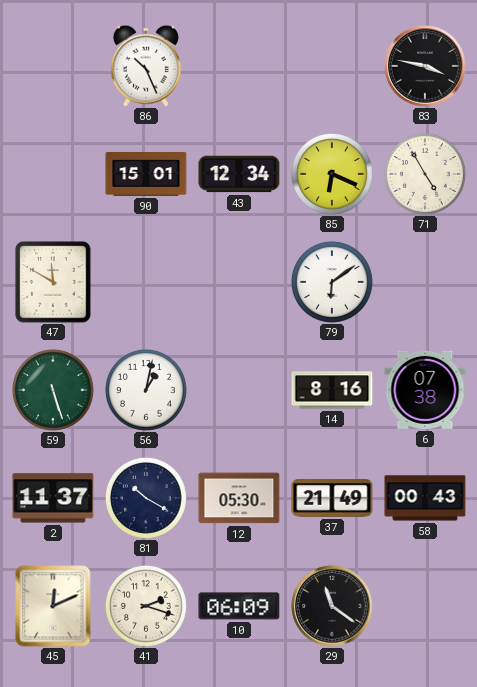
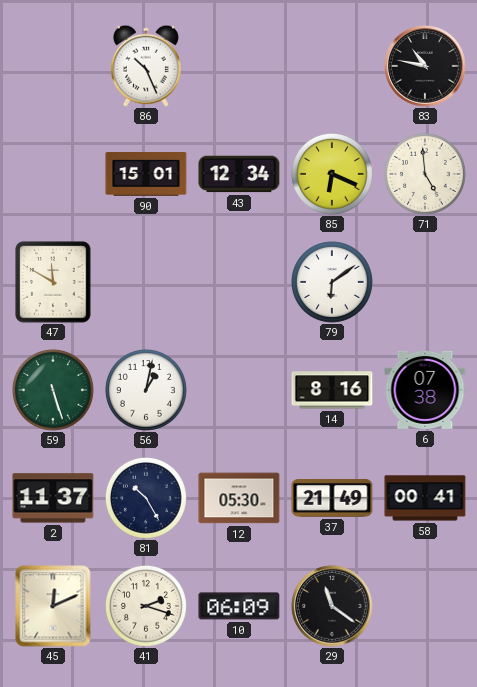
83: 3:47 -> 10:47 (425, 66)
71: 4:55 -> 4:59 (425, 174)
81: 10:20 -> 10:25 (146, 498)
58: 00:43 -> 00:41 (425, 498)
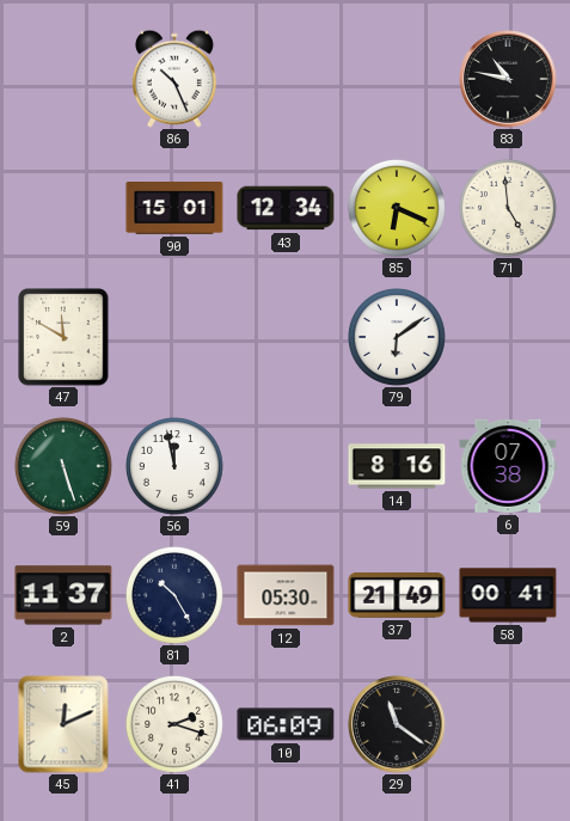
56: 1:02 -> 11:58 (174, 466)
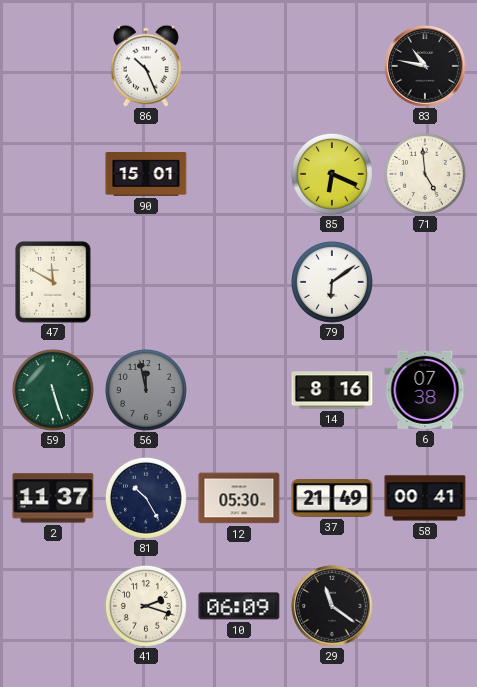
43: 12:34 -> none (286, 208)
56 dial: white -> grey (146, 390)
45: 12:11 -> none (63, 724)
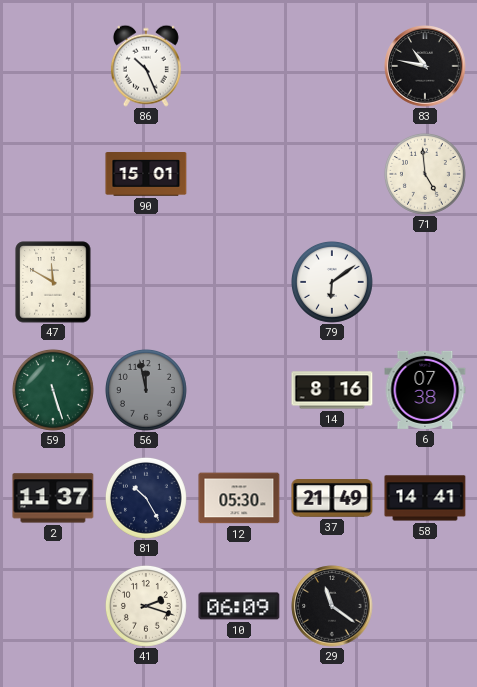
85: 6:19 -> none (332, 174)
58: 00:41 -> 14:41 (425, 498)
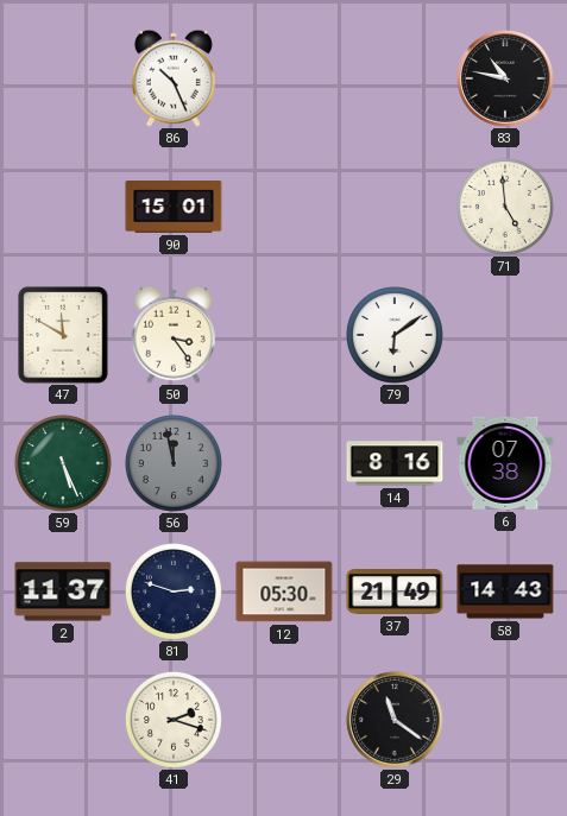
50: none -> 3:24 (174, 335)
59: 5:27 -> 5:26 (63, 463)
81: 10:25 -> 2:48 (174, 592)
58: 14:41 -> 14:43 (505, 592)
10: 06:09 -> none (239, 606)
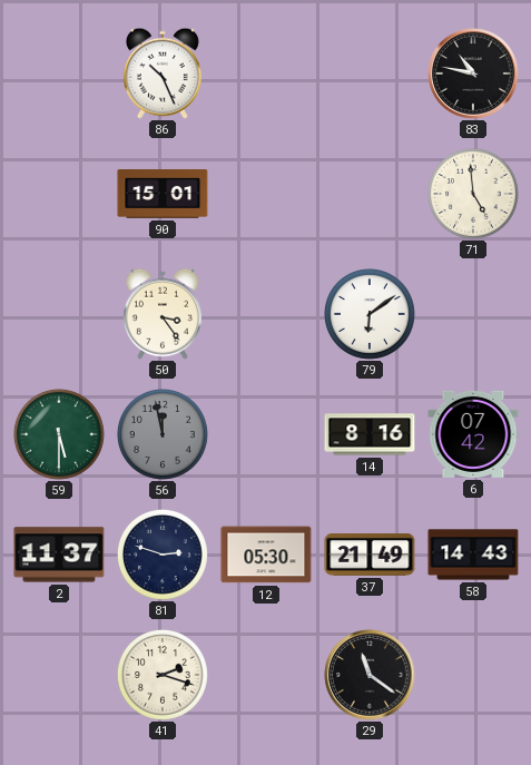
47: 11:50 -> none (63, 335)
59: 5:26 -> 5:30 (59, 434)
6: 07:38 -> 07:42 (473, 434)
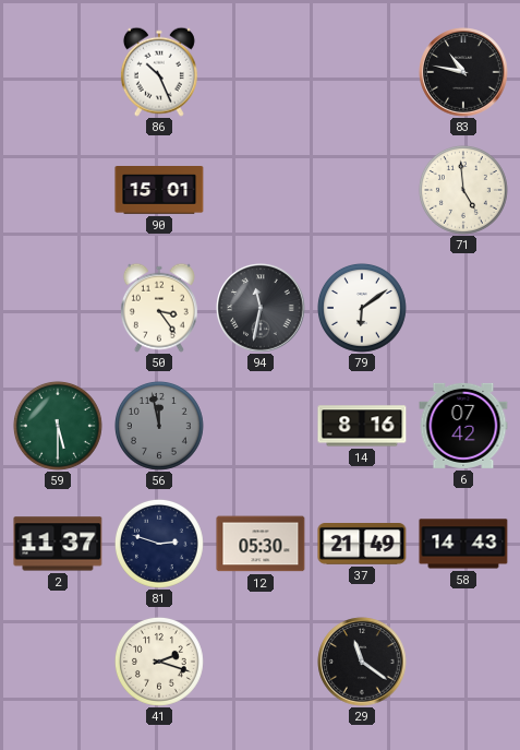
94: none -> 11:32 (261, 308)
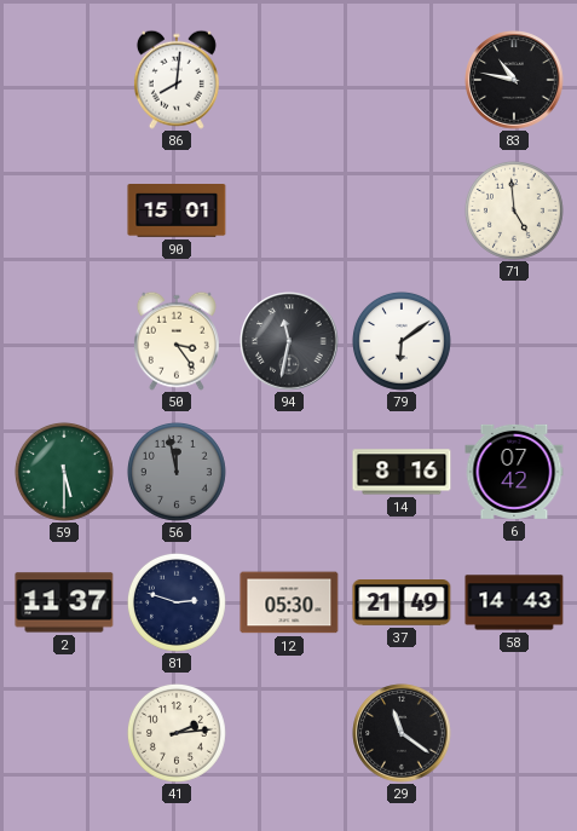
86: 10:26 -> 8:01 (177, 80)
41: 2:18 -> 2:14 (177, 733)
